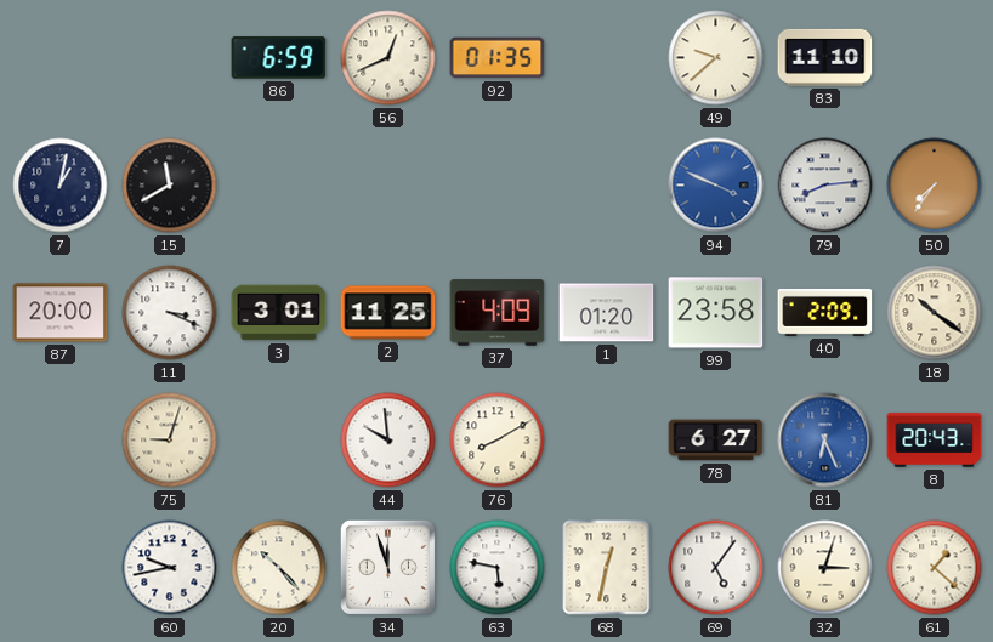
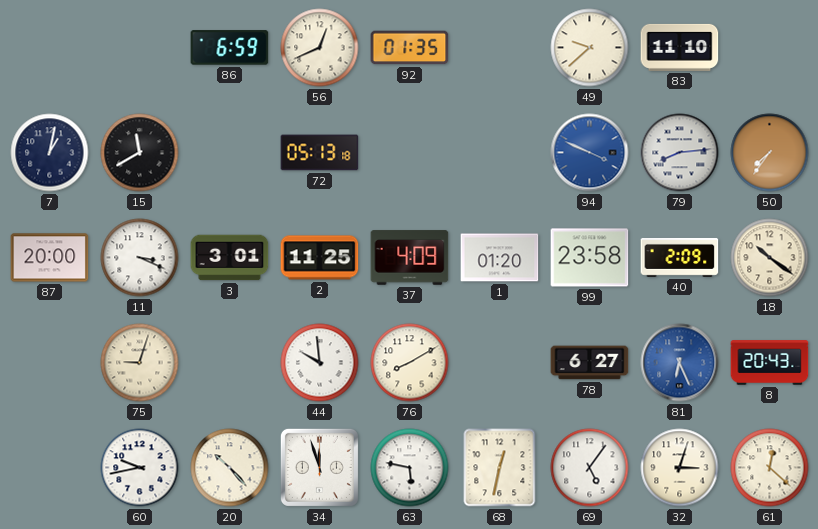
72: none -> 05:13 (320, 153)
61: 1:22 -> 12:22 (770, 468)
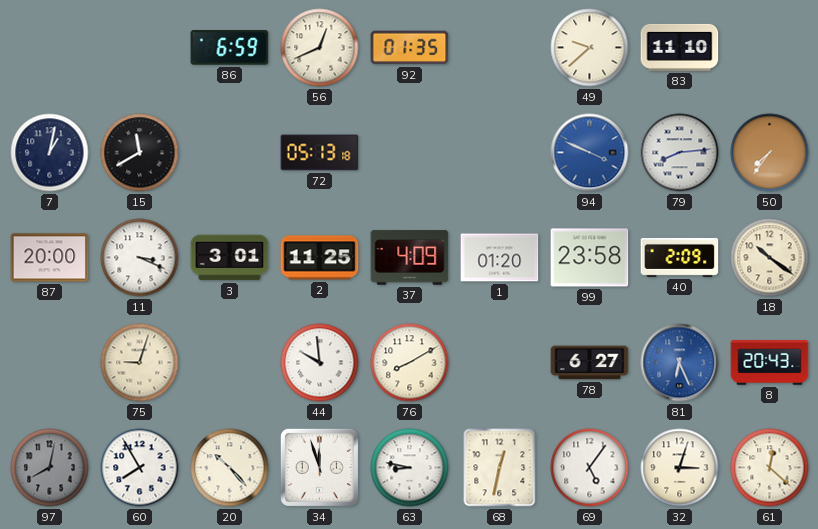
97: none -> 8:02 (50, 468)
60: 9:43 -> 7:55 (140, 468)
63: 5:47 -> 8:47 (410, 468)
